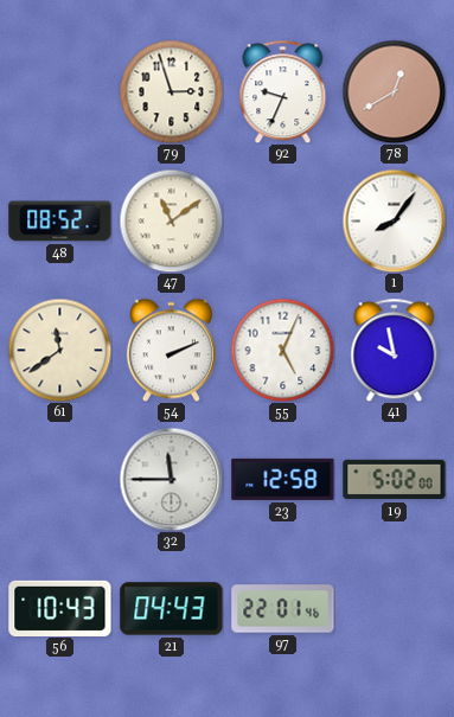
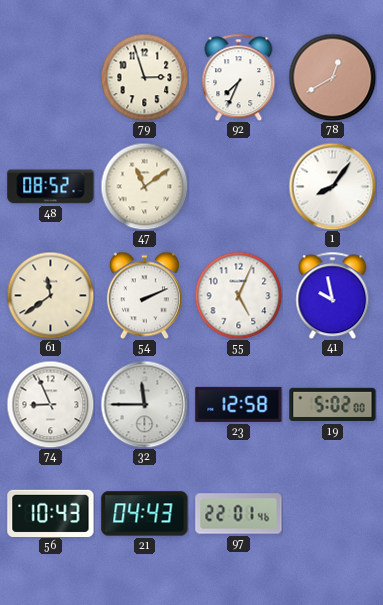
92: 9:34 -> 7:34 (239, 77)
74: none -> 8:56 (50, 404)
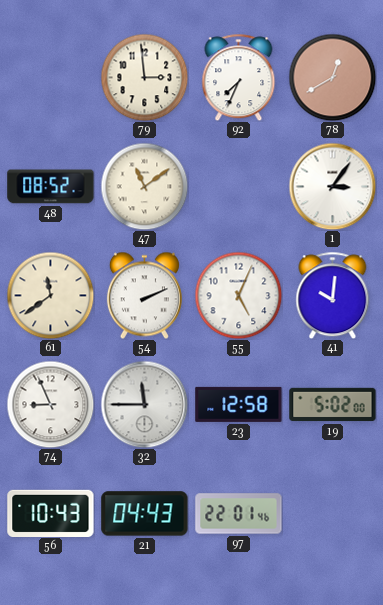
79: 2:57 -> 2:59 (144, 77)
1: 8:06 -> 3:06 (332, 186)
41: 9:58 -> 10:01 (333, 295)
